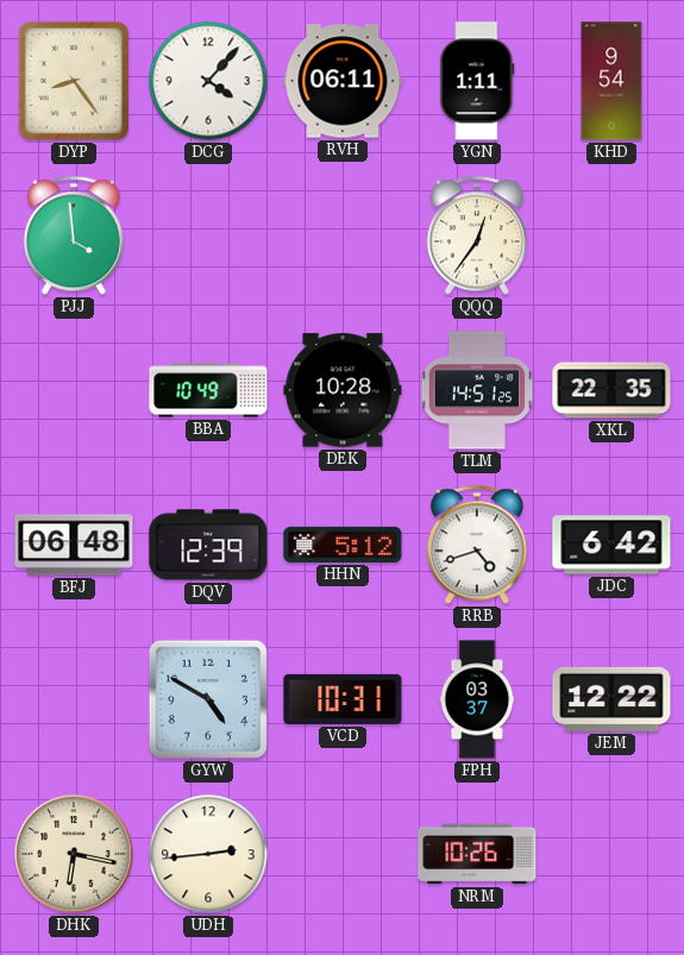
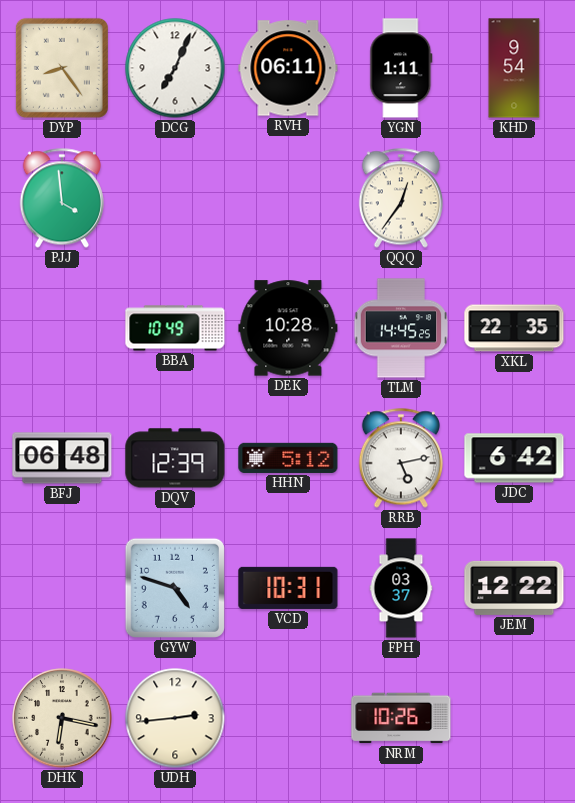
DCG: 4:07 -> 7:04 (175, 68)
TLM: 14:51 -> 14:45 (401, 328)
RRB: 4:42 -> 5:13 (401, 458)
GYW: 4:50 -> 4:48 (175, 588)
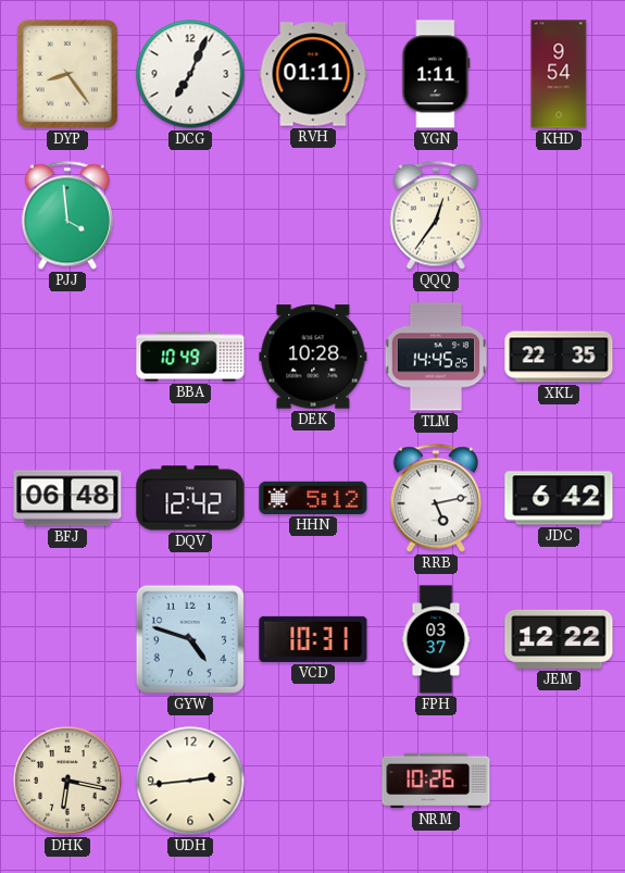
RVH: 06:11 -> 01:11 (313, 74)
DQV: 12:39 -> 12:42 (190, 498)
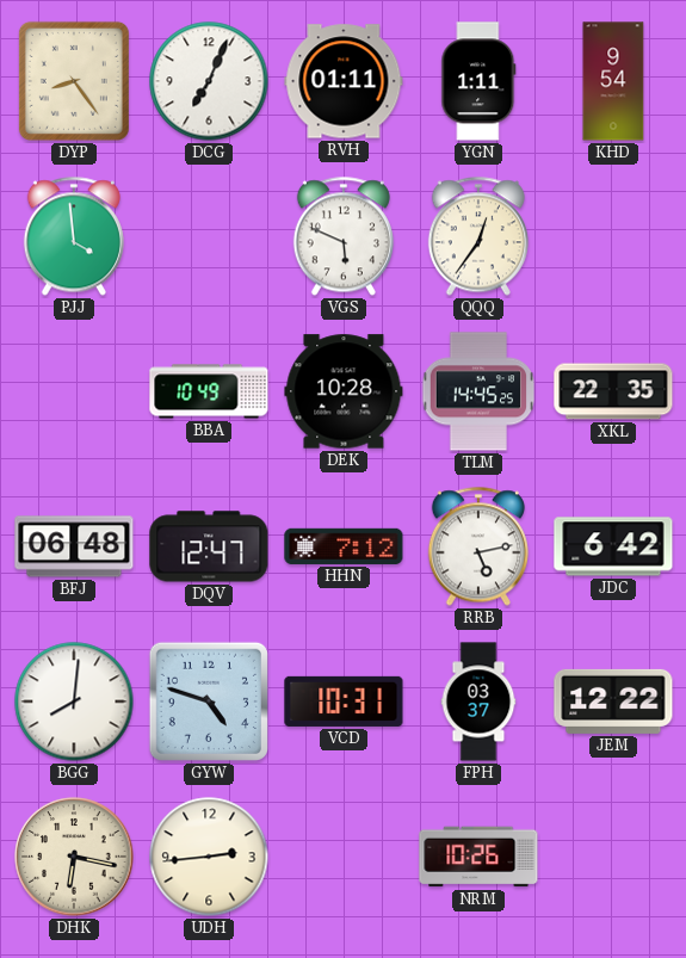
VGS: none -> 5:49 (344, 236)
DQV: 12:42 -> 12:47 (209, 546)
HHN: 5:12 -> 7:12 (344, 546)
BGG: none -> 8:01 (74, 701)
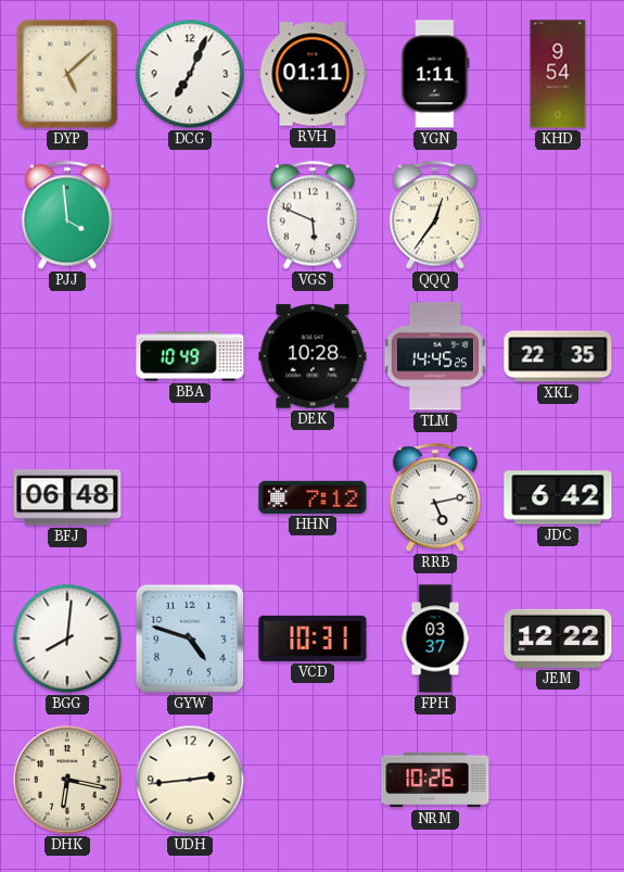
DYP: 8:24 -> 5:08 (67, 74)
DQV: 12:47 -> none (209, 546)
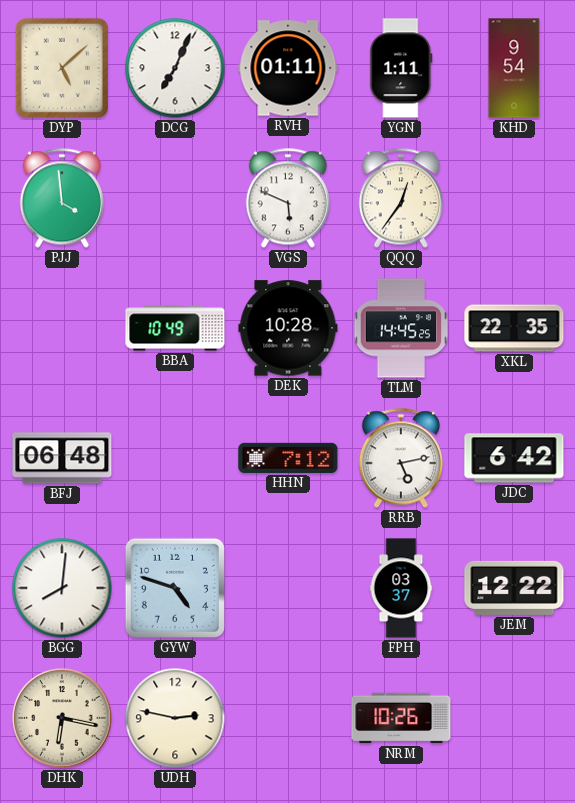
VCD: 10:31 -> none (313, 639)
UDH: 2:44 -> 2:47 (175, 718)
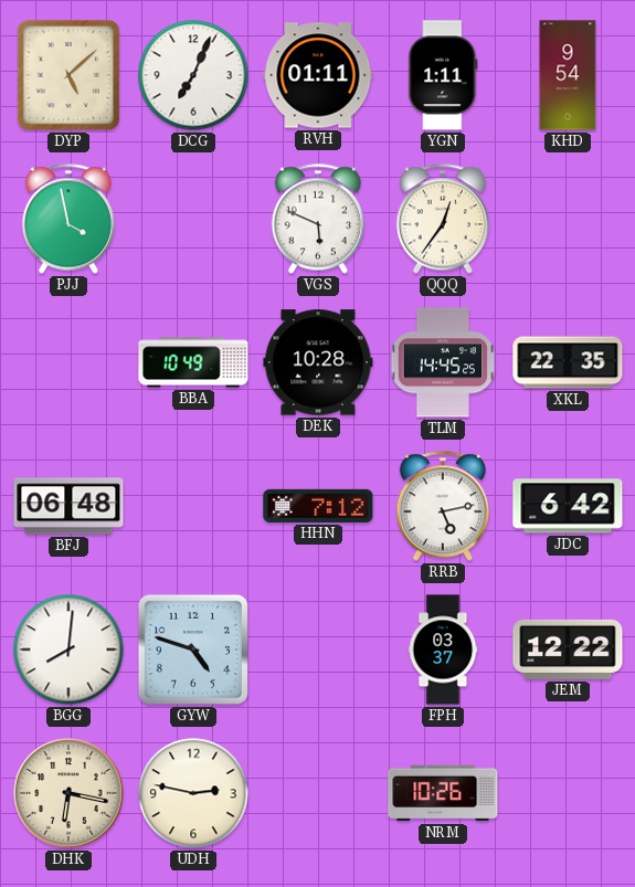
PJJ: 3:59 -> 3:58 (68, 219)
